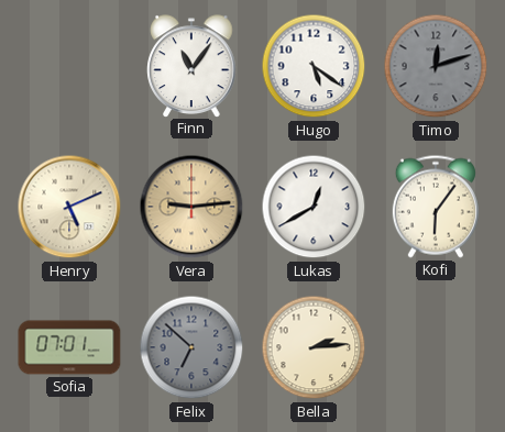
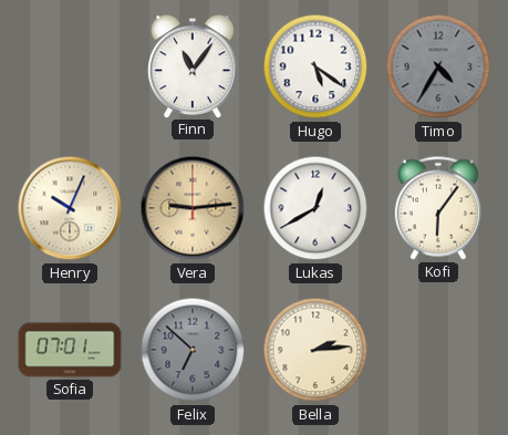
Timo: 12:12 -> 4:35 (438, 66)
Henry: 5:11 -> 10:04 (70, 208)
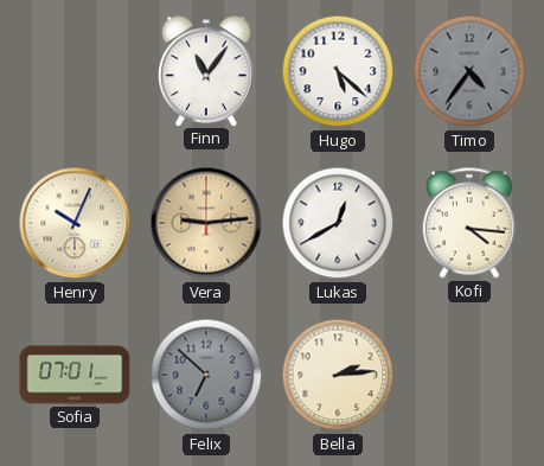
Hugo: 5:21 -> 5:22 (338, 71)
Timo: 4:35 -> 4:36 (469, 71)
Kofi: 6:06 -> 4:16 (469, 223)
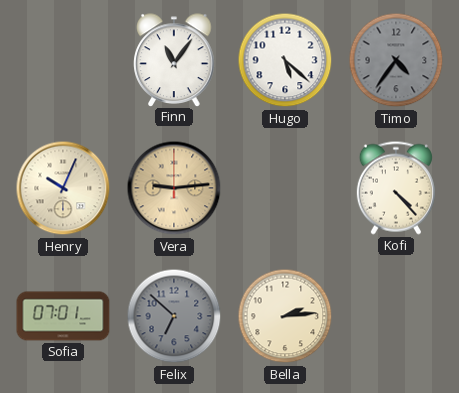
Lukas: 12:40 -> none (338, 223)
Kofi: 4:16 -> 4:23 (396, 188)
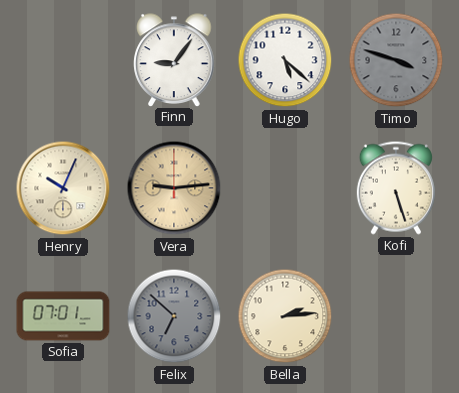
Finn: 11:06 -> 9:06 (174, 60)
Timo: 4:36 -> 3:48 (396, 60)
Kofi: 4:23 -> 5:27 (396, 188)
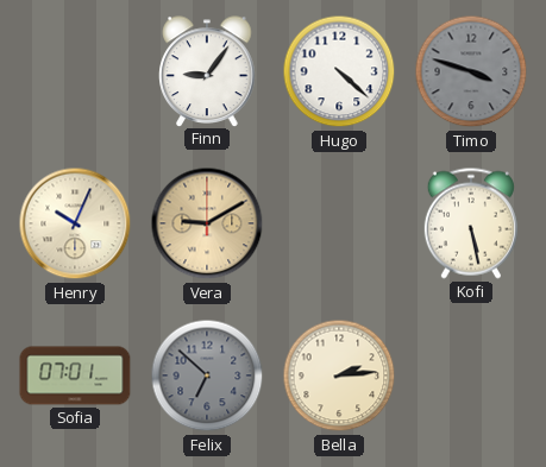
Hugo: 5:22 -> 4:22 (339, 71)
Vera: 9:14 -> 9:10 (207, 223)
Kofi: 5:27 -> 5:28 (471, 223)
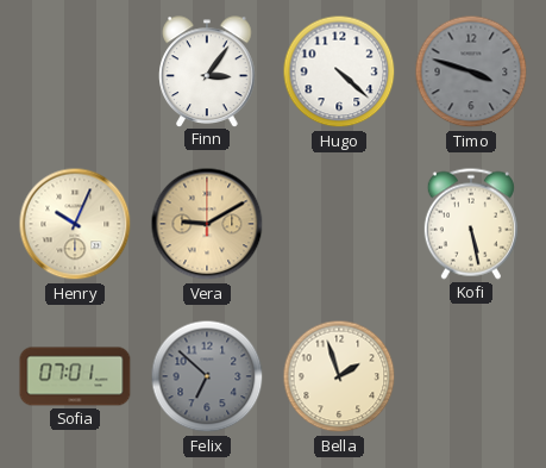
Finn: 9:06 -> 3:06 (207, 71)
Bella: 2:14 -> 1:57 (339, 376)
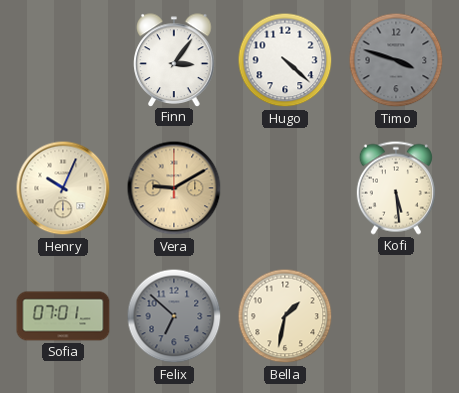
Kofi: 5:28 -> 5:29 (396, 188)
Bella: 1:57 -> 1:32 (285, 316)
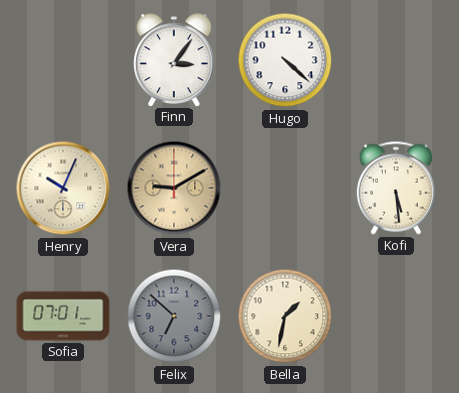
Timo: 3:48 -> none (396, 60)
